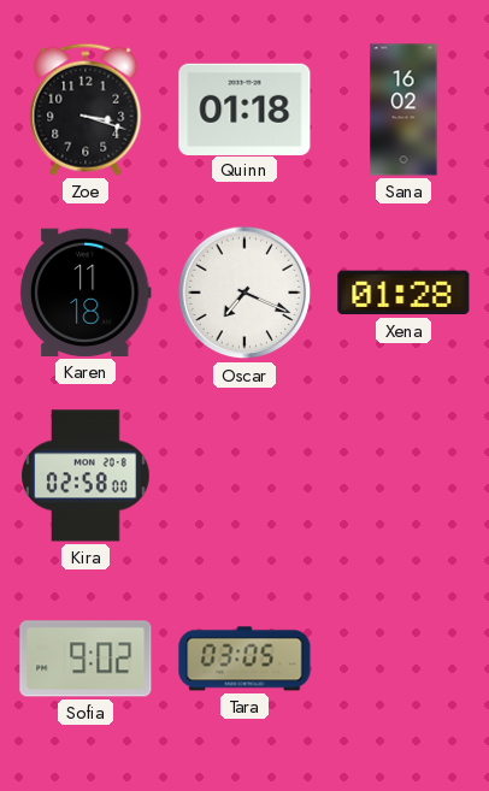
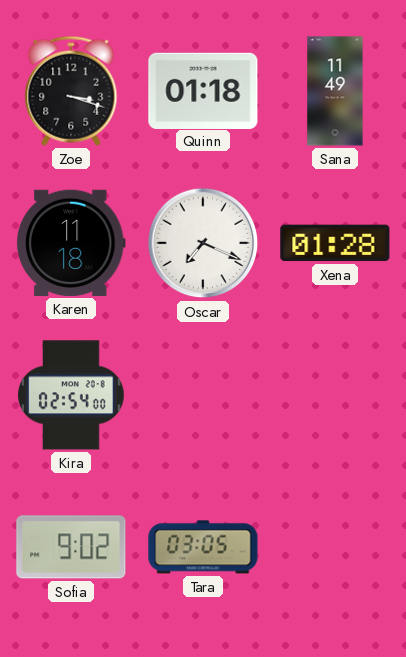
Sana: 16:02 -> 11:49 (335, 91)
Kira: 02:58 -> 02:54 (71, 395)
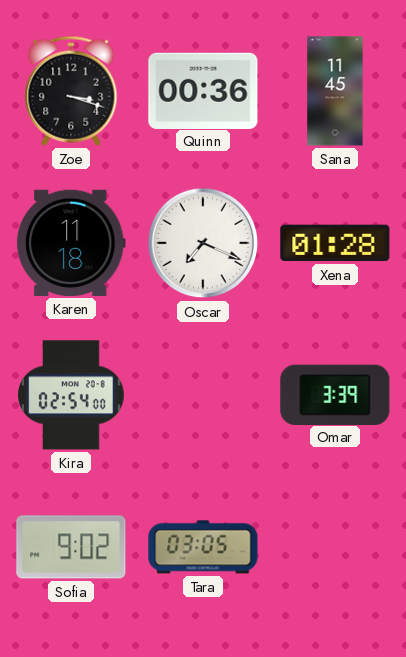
Quinn: 01:18 -> 00:36 (203, 90)
Sana: 11:49 -> 11:45 (335, 91)
Omar: none -> 3:39 (335, 394)
